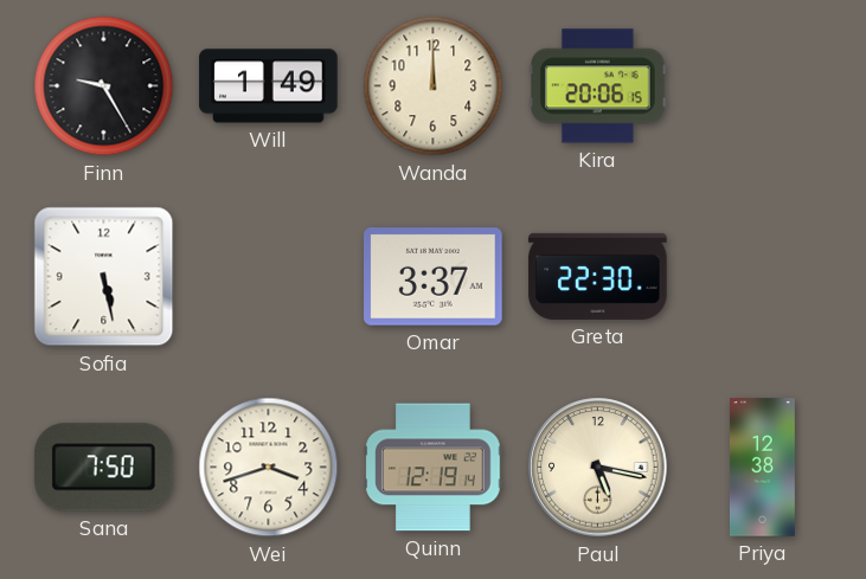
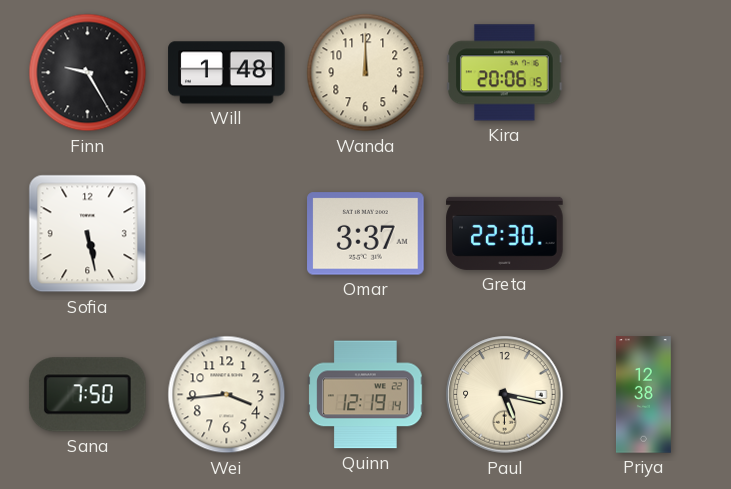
Will: 1:49 -> 1:48 (227, 73)
Wei: 3:42 -> 3:44 (227, 395)
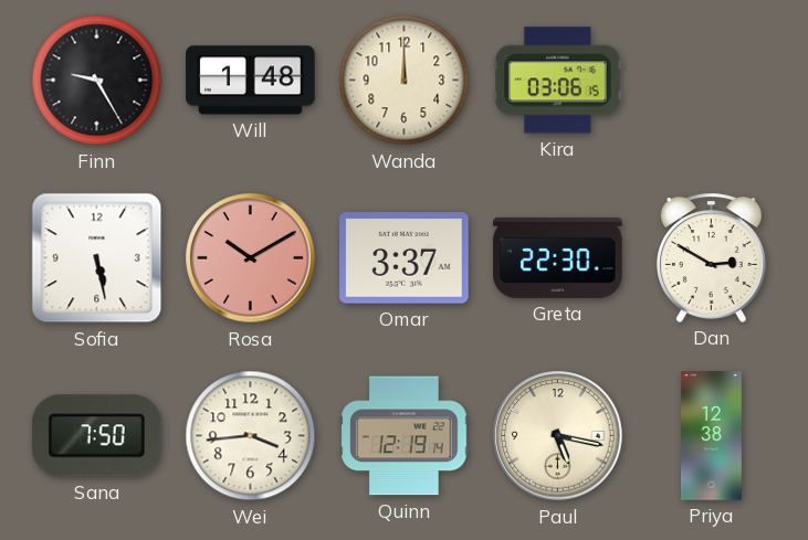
Kira: 20:06 -> 03:06 (558, 81)
Rosa: none -> 10:10 (251, 258)
Dan: none -> 2:50 (712, 257)
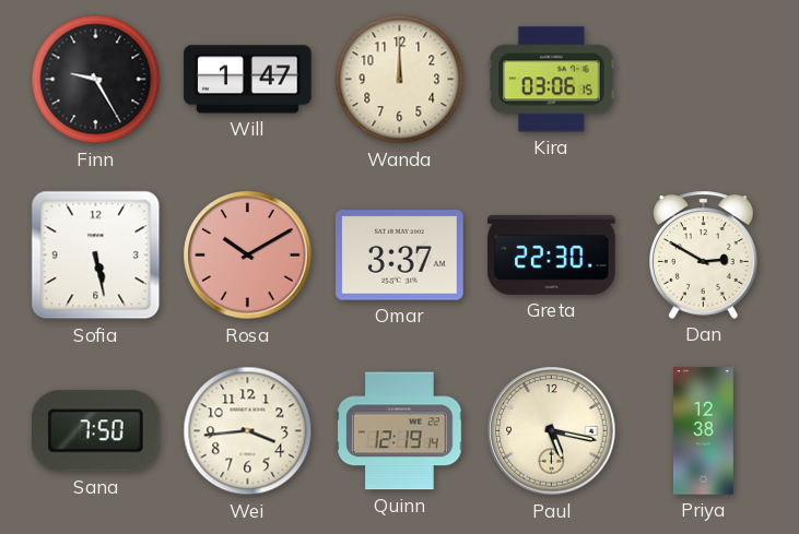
Will: 1:48 -> 1:47 (248, 80)
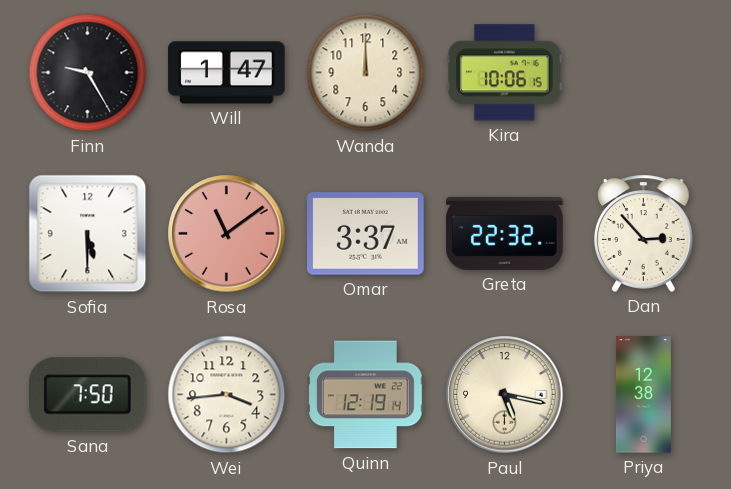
Kira: 03:06 -> 10:06 (505, 73)
Sofia: 5:28 -> 5:30 (88, 234)
Rosa: 10:10 -> 11:09 (227, 234)
Greta: 22:30 -> 22:32 (505, 233)
Dan: 2:50 -> 2:53 (644, 233)
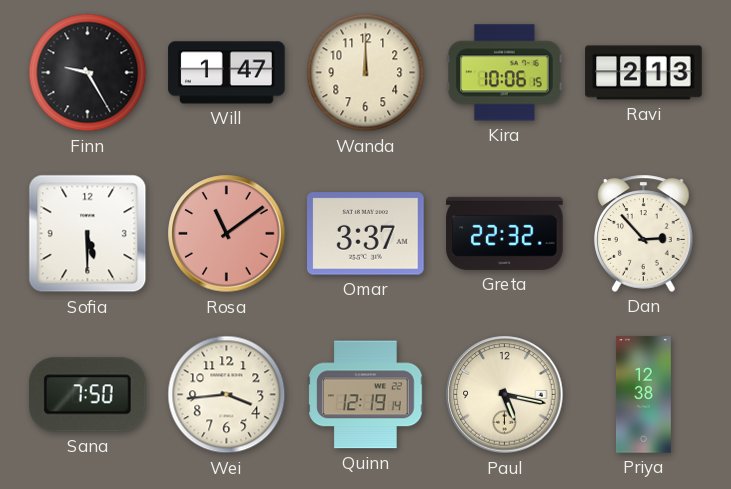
Ravi: none -> 2:13 (644, 73)
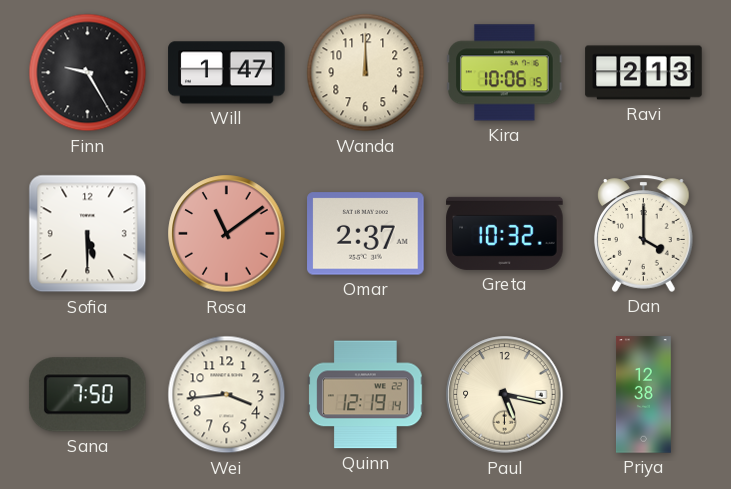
Omar: 3:37 -> 2:37 (366, 234)
Greta: 22:32 -> 10:32 (505, 233)
Dan: 2:53 -> 4:00 (644, 233)
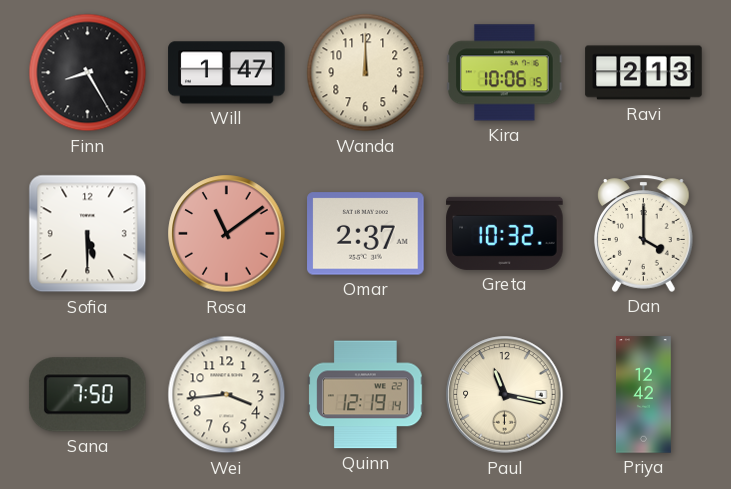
Finn: 9:25 -> 8:25 (88, 73)
Paul: 5:17 -> 11:17 (505, 395)
Priya: 12:38 -> 12:42 (644, 395)
